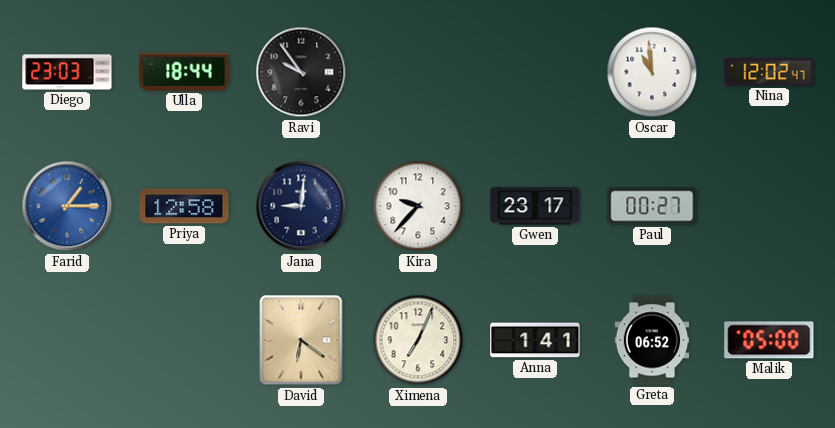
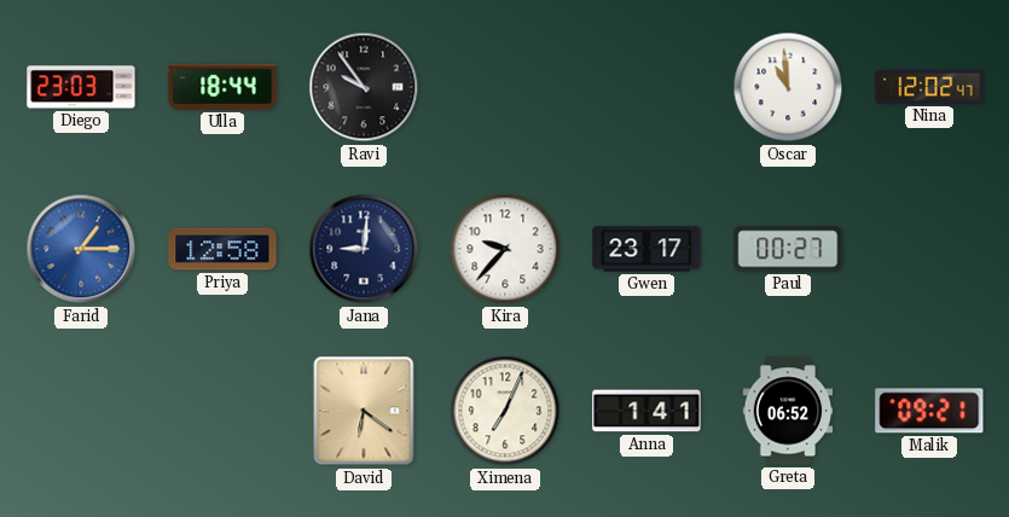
Malik: 05:00 -> 09:21 (929, 411)
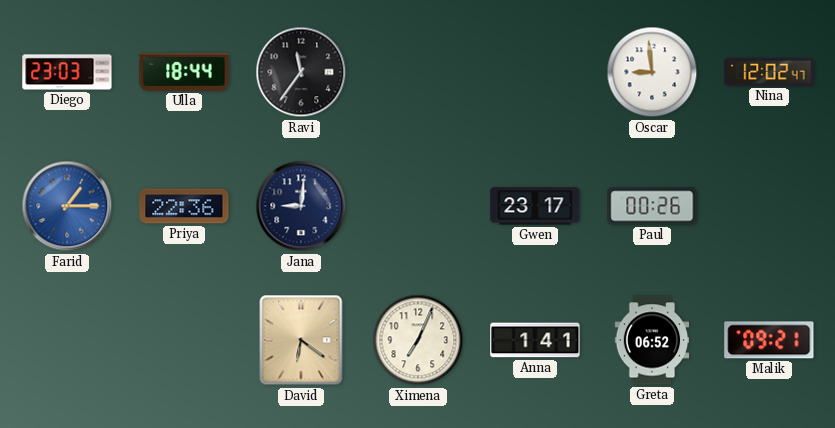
Ravi: 9:54 -> 11:36 (301, 72)
Oscar: 10:59 -> 8:59 (652, 72)
Priya: 12:58 -> 22:36 (184, 206)
Kira: 9:37 -> none (505, 249)
Paul: 00:27 -> 00:26 (652, 206)
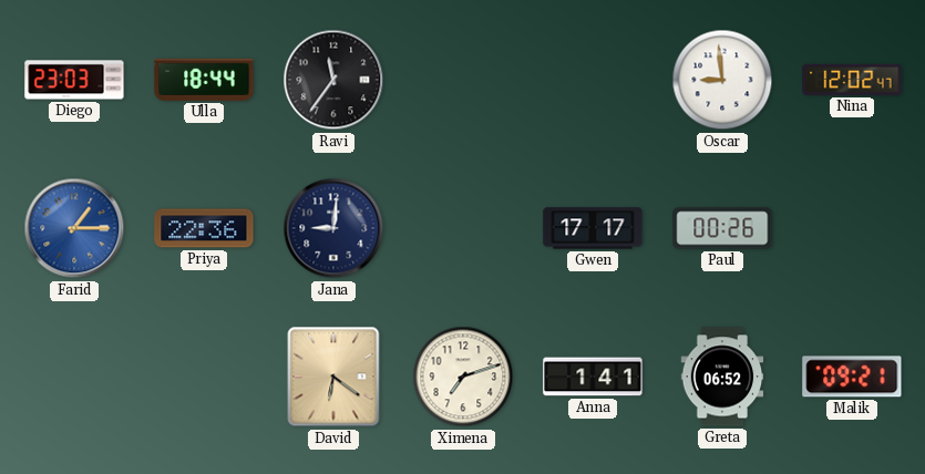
Gwen: 23:17 -> 17:17 (593, 228)
Ximena: 7:04 -> 7:12 (463, 377)
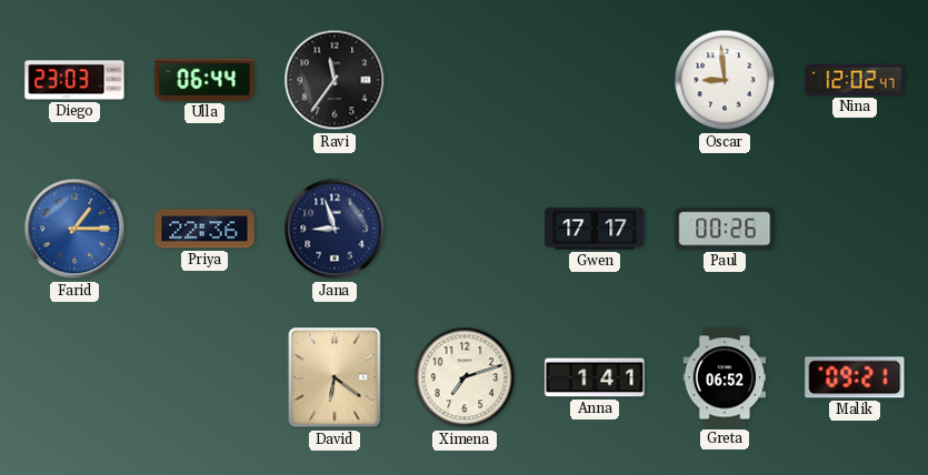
Ulla: 18:44 -> 06:44 (204, 80)
Jana: 9:01 -> 8:57 (335, 229)
